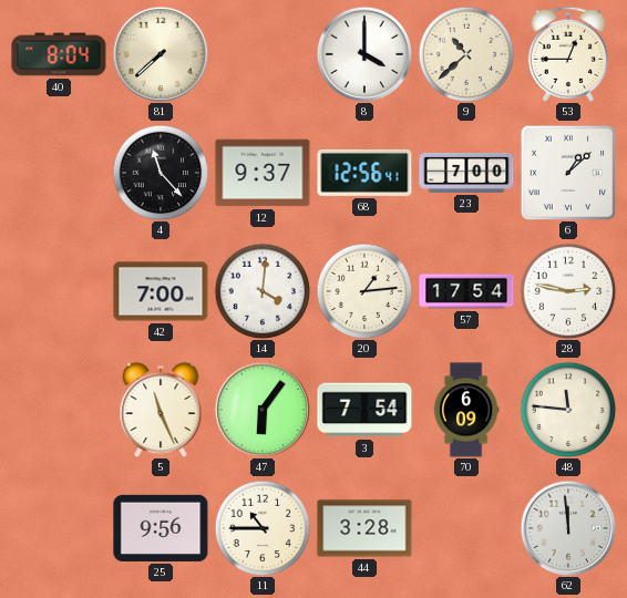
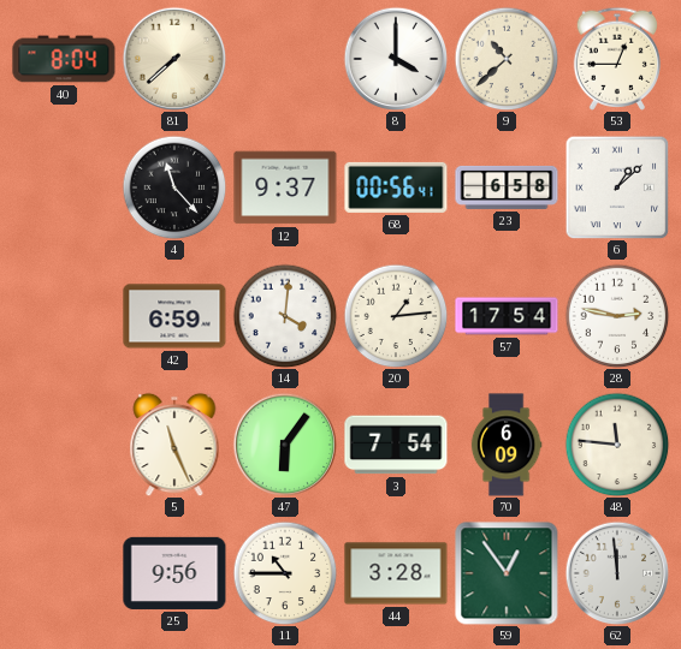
68: 12:56 -> 00:56 (396, 187)
23: 7:00 -> 6:58 (507, 187)
42: 7:00 -> 6:59 (174, 316)
59: none -> 12:54 (507, 573)
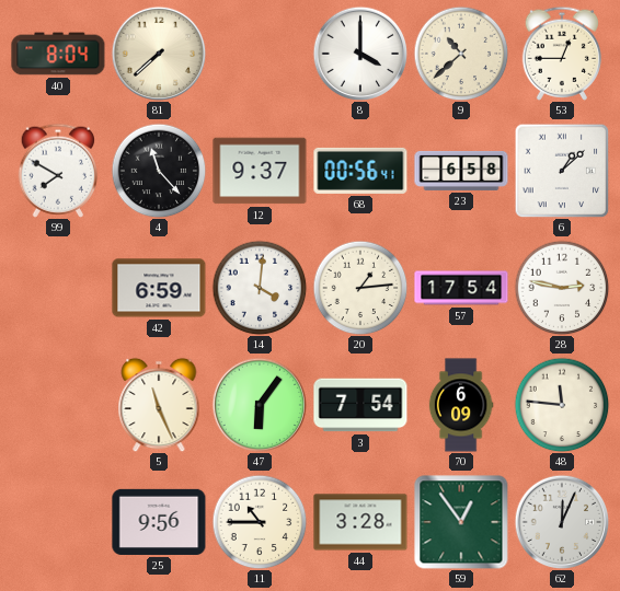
99: none -> 7:50 (57, 171)
62: 11:59 -> 12:04 (562, 522)
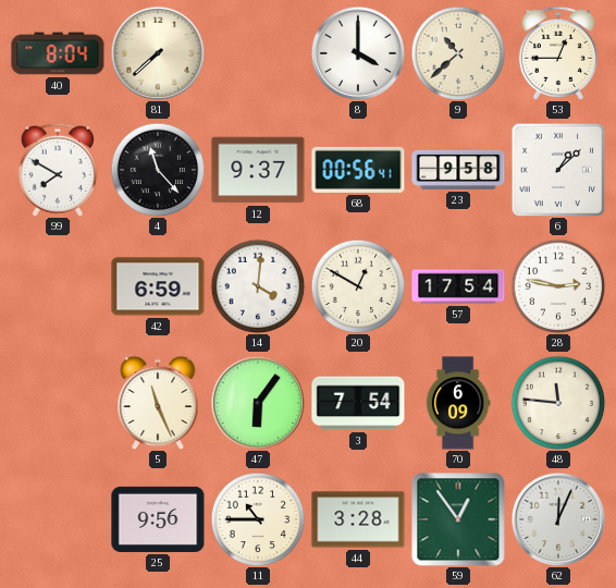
23: 6:58 -> 9:58 (458, 170)
20: 1:14 -> 12:50 (358, 286)
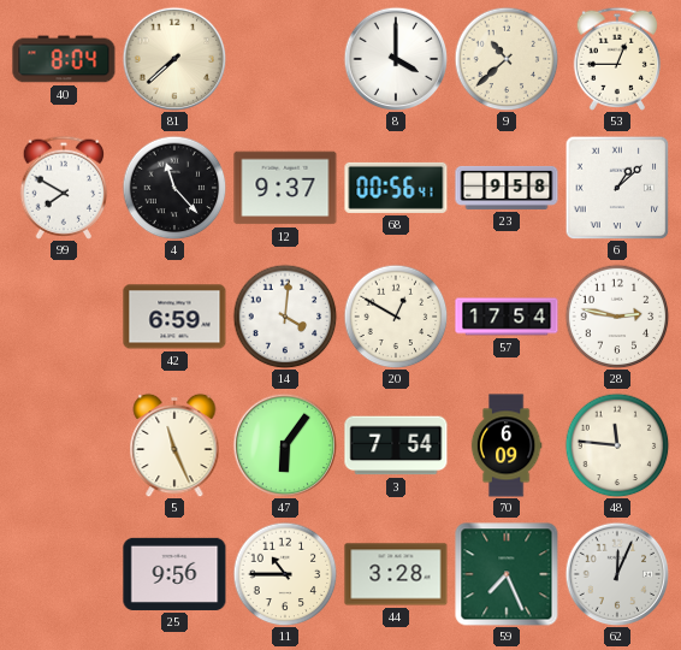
59: 12:54 -> 7:26 (507, 574)
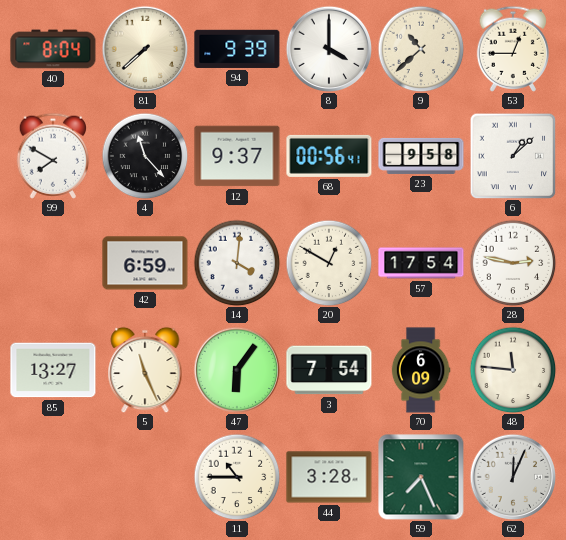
94: none -> 9:39 (237, 49)
85: none -> 13:27 (53, 370)
25: 9:56 -> none (174, 574)
